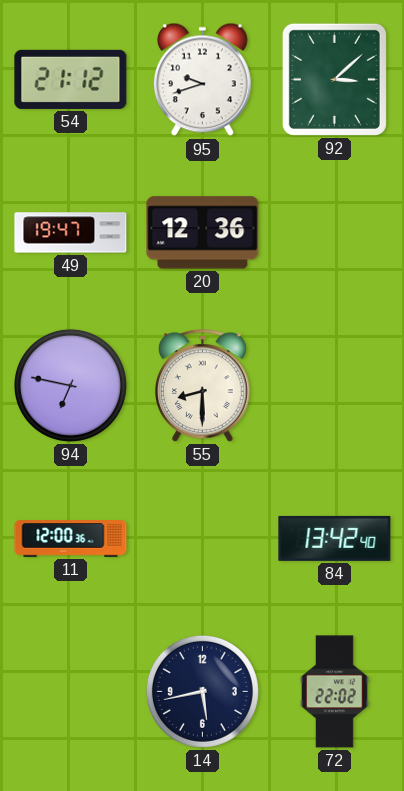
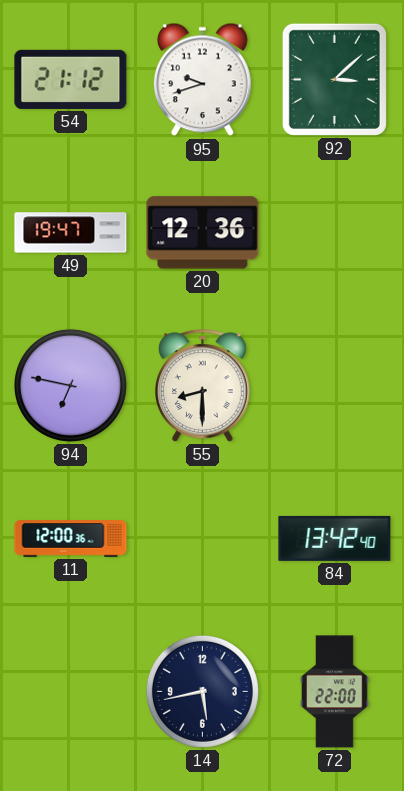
72: 22:02 -> 22:00 (334, 692)
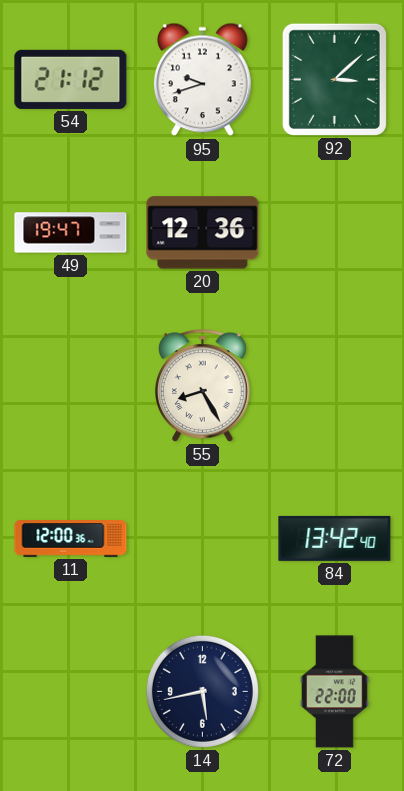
94: 6:47 -> none (70, 385)
55: 8:30 -> 8:25 (203, 386)
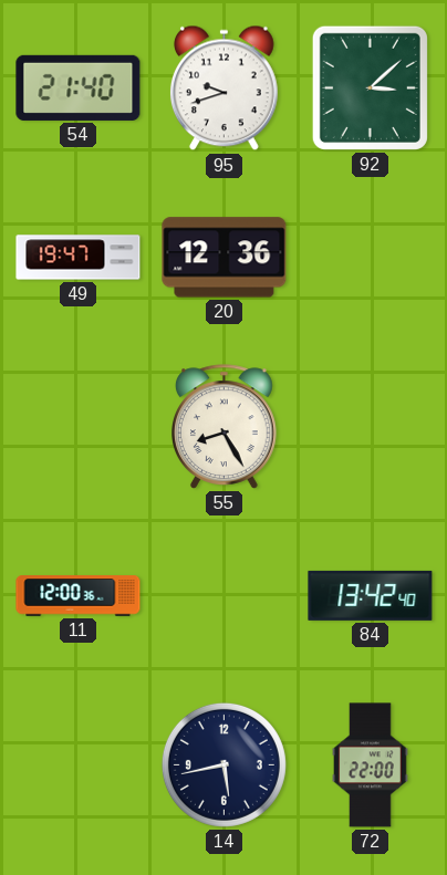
54: 21:12 -> 21:40 (79, 87)
